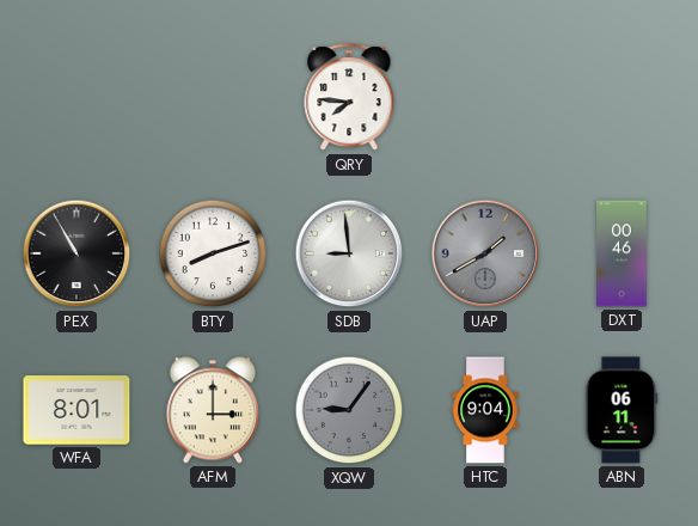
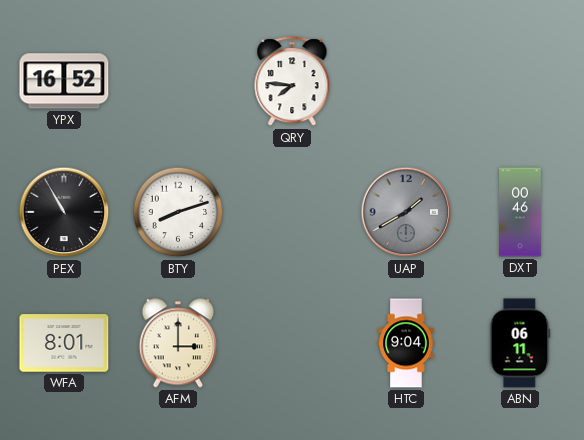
YPX: none -> 16:52 (64, 81)
SDB: 8:59 -> none (349, 253)
XQW: 9:06 -> none (349, 410)
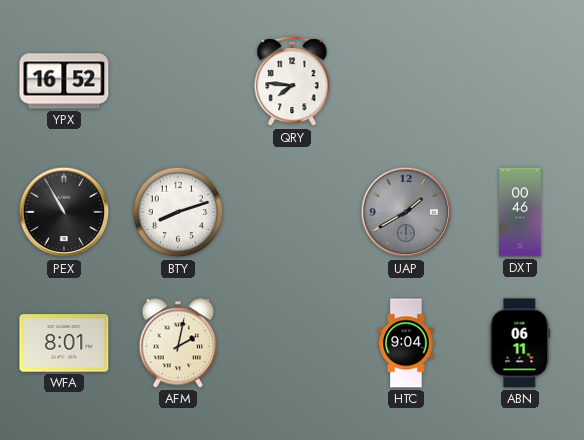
AFM: 3:00 -> 2:02 (177, 343)
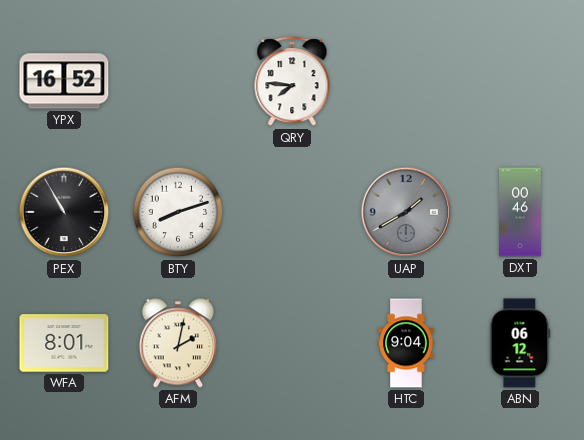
ABN: 06:11 -> 06:12 (520, 343)
